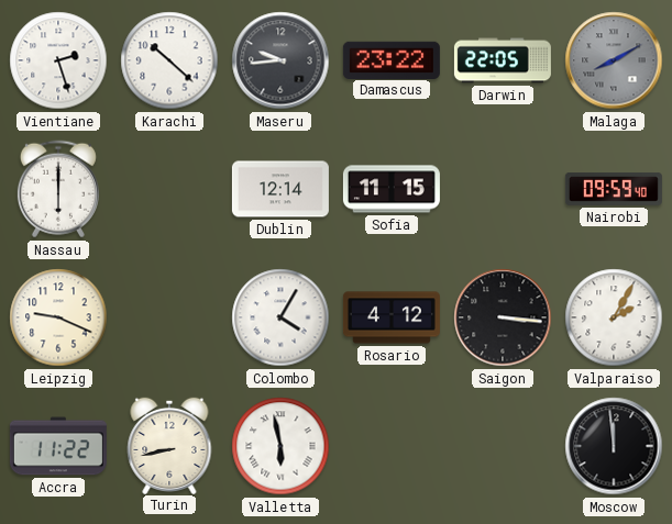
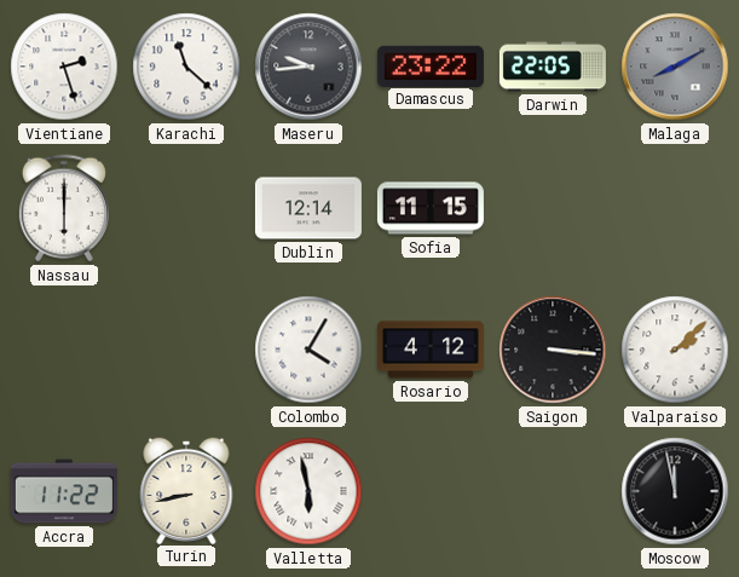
Karachi: 10:22 -> 11:22 (186, 67)
Nairobi: 09:59 -> none (614, 190)
Leipzig: 9:19 -> none (58, 317)
Valparaiso: 2:05 -> 2:08 (675, 350)
Moscow: 11:59 -> 11:58 (675, 491)
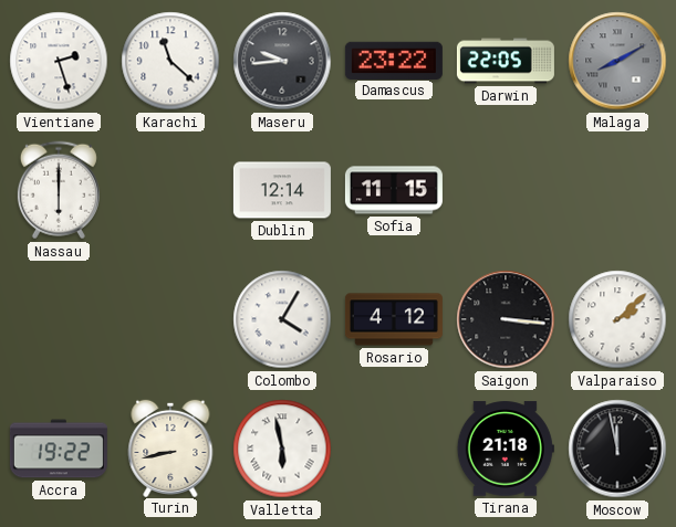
Accra: 11:22 -> 19:22 (59, 449)
Tirana: none -> 21:18 (506, 449)
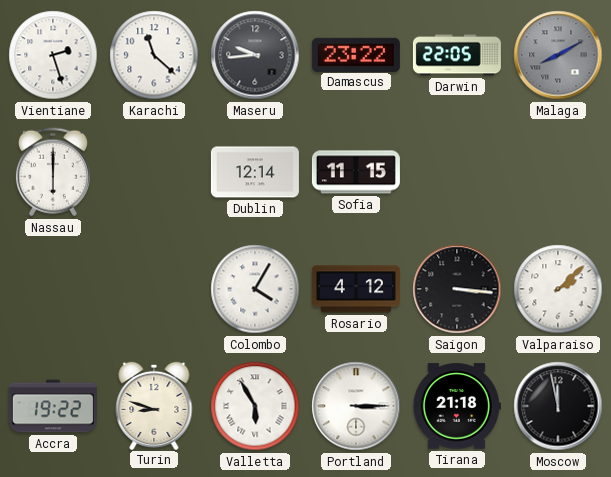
Turin: 8:43 -> 8:48 (154, 405)
Valletta: 5:58 -> 5:55 (255, 406)
Portland: none -> 3:15 (356, 406)
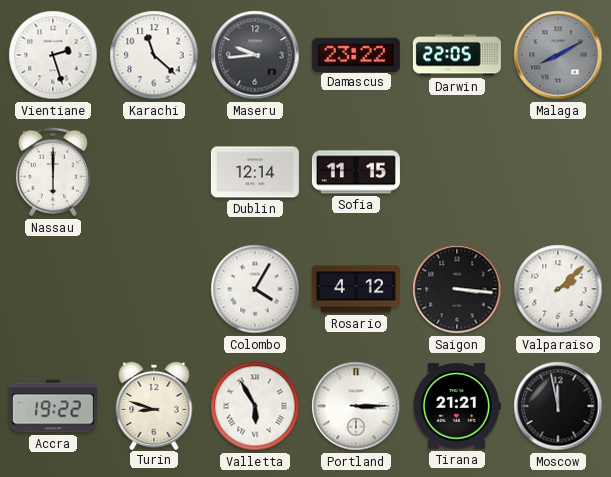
Tirana: 21:18 -> 21:21 (457, 406)
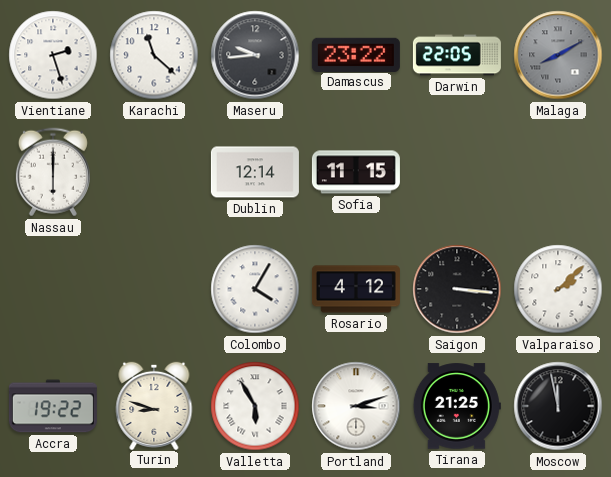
Portland: 3:15 -> 3:12 (356, 406)
Tirana: 21:21 -> 21:25 (457, 406)
